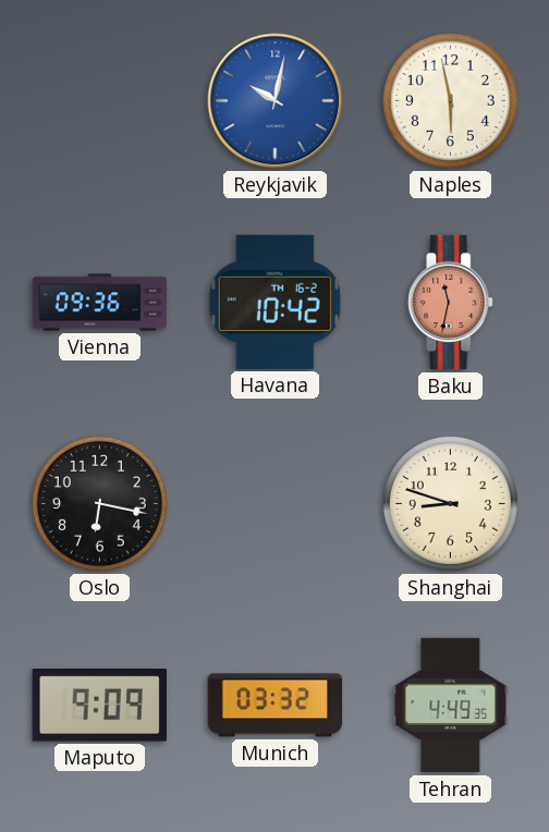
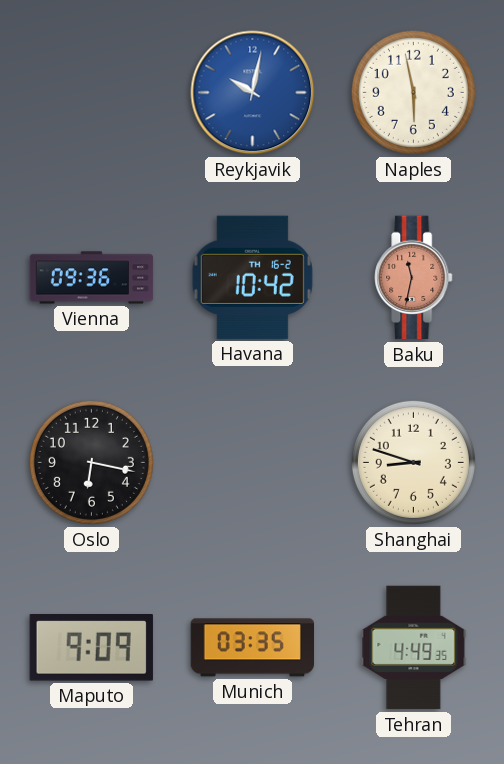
Munich: 03:32 -> 03:35 (252, 648)
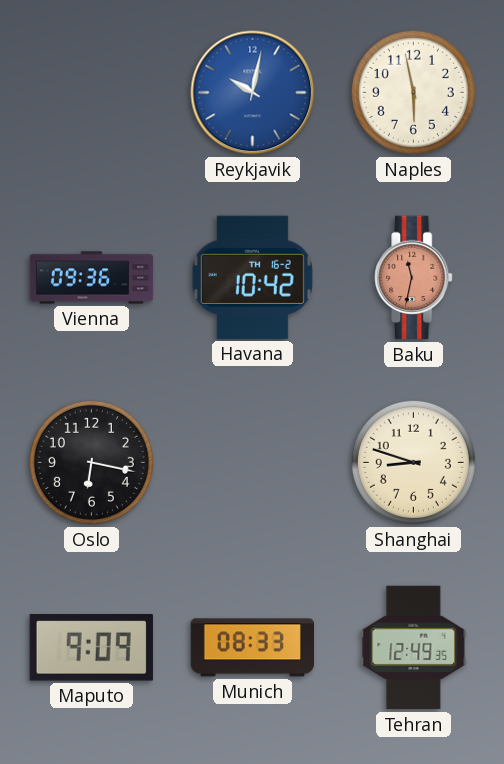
Munich: 03:35 -> 08:33 (252, 648)
Tehran: 4:49 -> 12:49 (414, 648)
